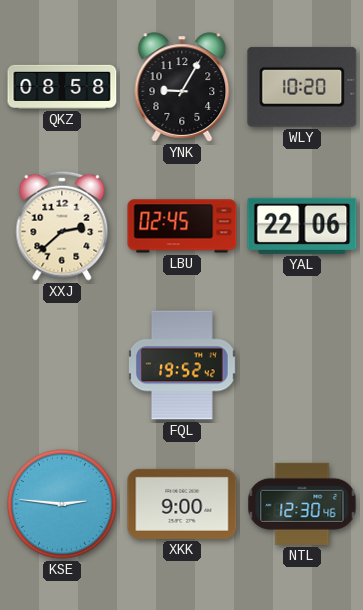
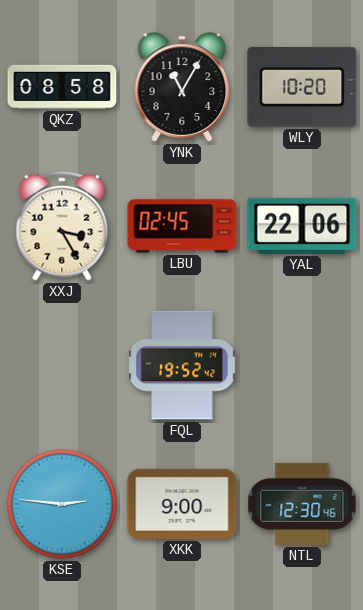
YNK: 9:05 -> 11:05 (182, 87)
XXJ: 2:38 -> 3:25 (62, 226)
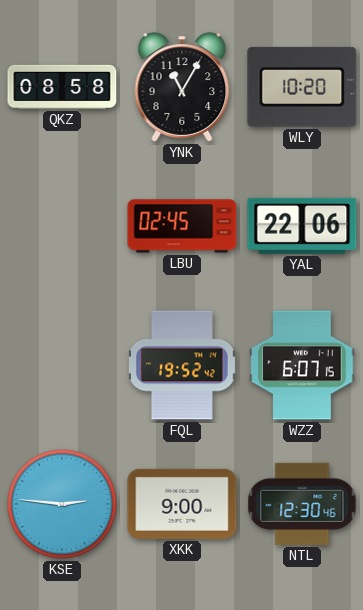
XXJ: 3:25 -> none (62, 226)
WZZ: none -> 6:07 (302, 365)
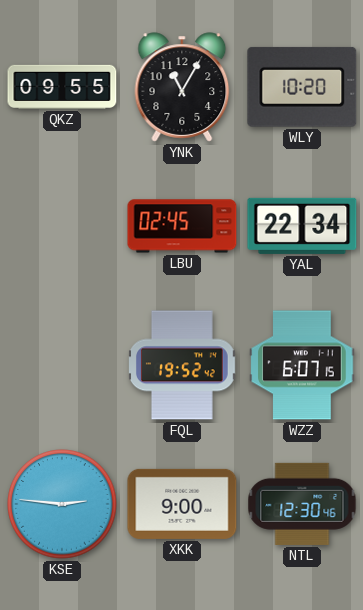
QKZ: 08:58 -> 09:55 (62, 87)
YAL: 22:06 -> 22:34 (302, 226)
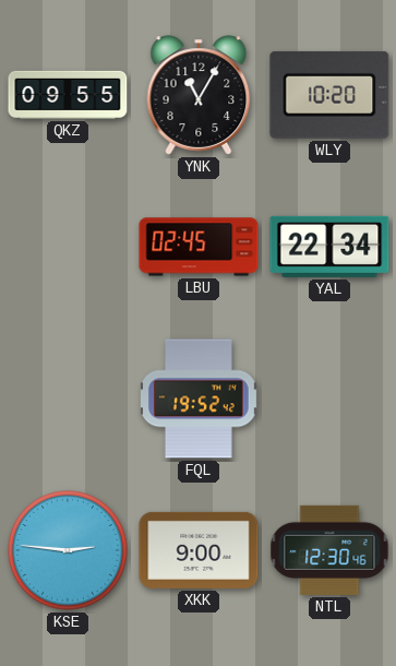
WZZ: 6:07 -> none (302, 365)
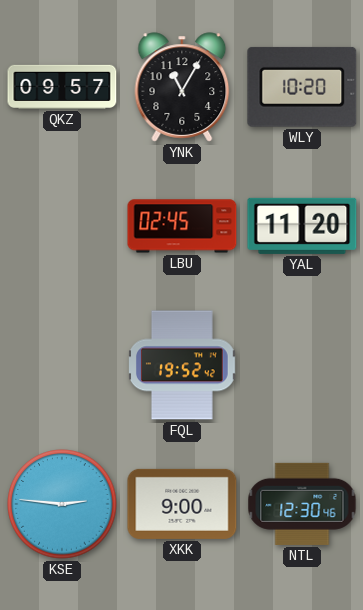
QKZ: 09:55 -> 09:57 (62, 87)
YAL: 22:34 -> 11:20 (302, 226)
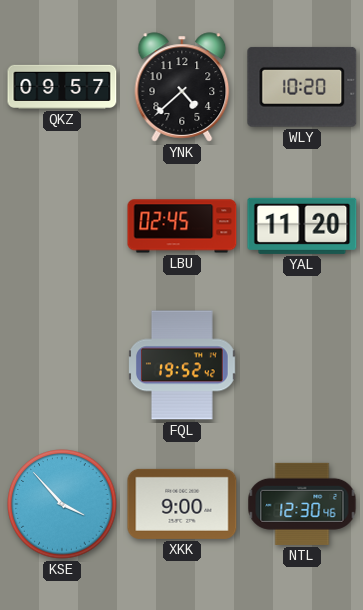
YNK: 11:05 -> 4:38 (182, 87)
KSE: 2:46 -> 3:53 (62, 504)
